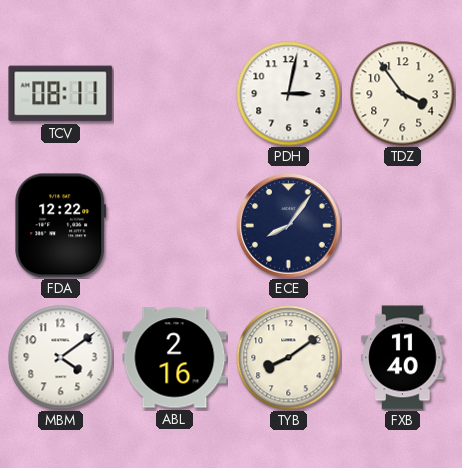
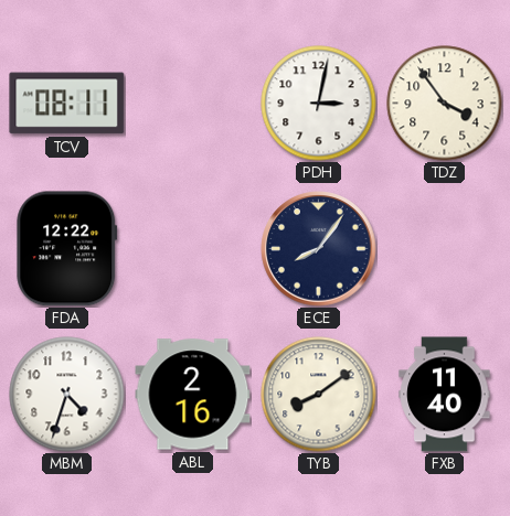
MBM: 4:09 -> 4:33 (67, 395)
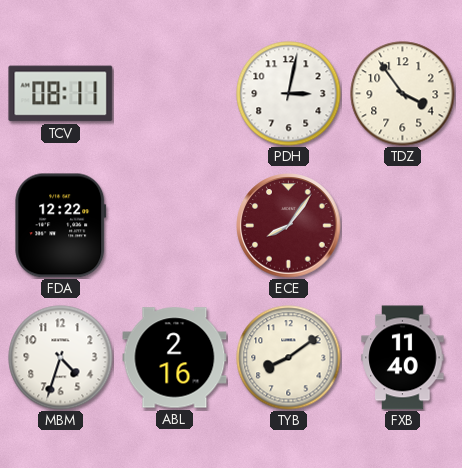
ECE dial: navy -> burgundy (289, 226)
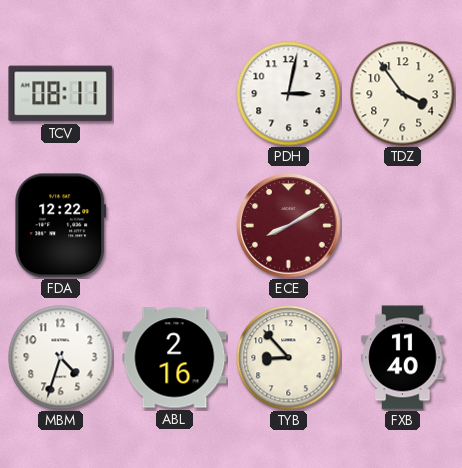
ECE: 8:06 -> 8:10 (289, 226)
TYB: 8:09 -> 8:53 (289, 358)
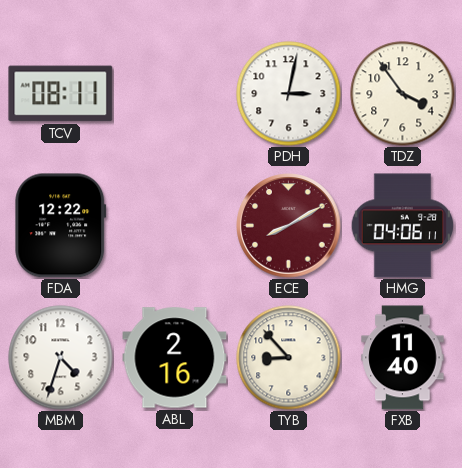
HMG: none -> 04:06 (403, 226)
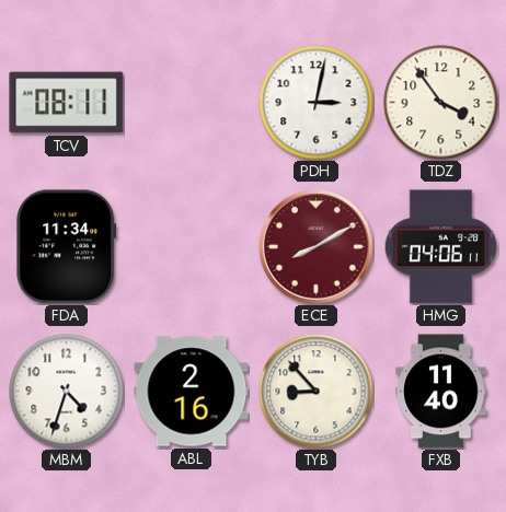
FDA: 12:22 -> 11:34 (67, 247)
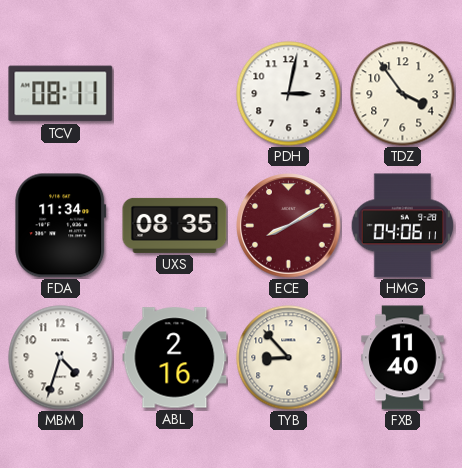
UXS: none -> 08:35 (175, 225)
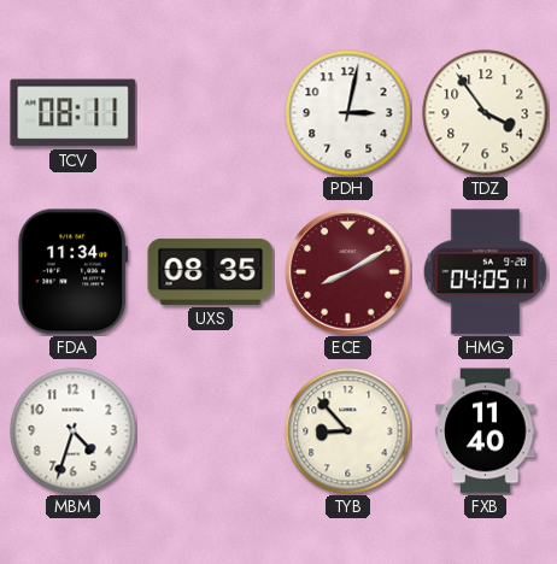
HMG: 04:06 -> 04:05 (486, 272)
ABL: 2:16 -> none (175, 358)
